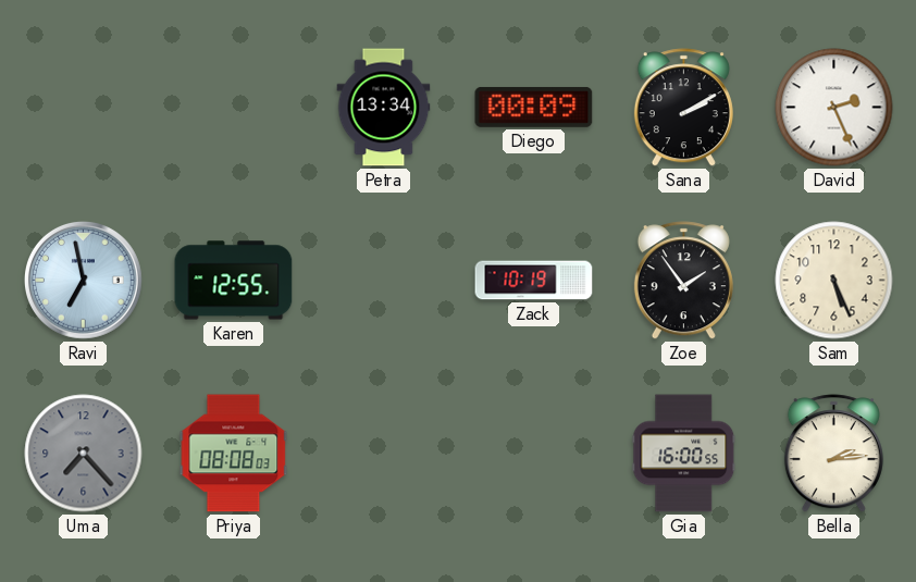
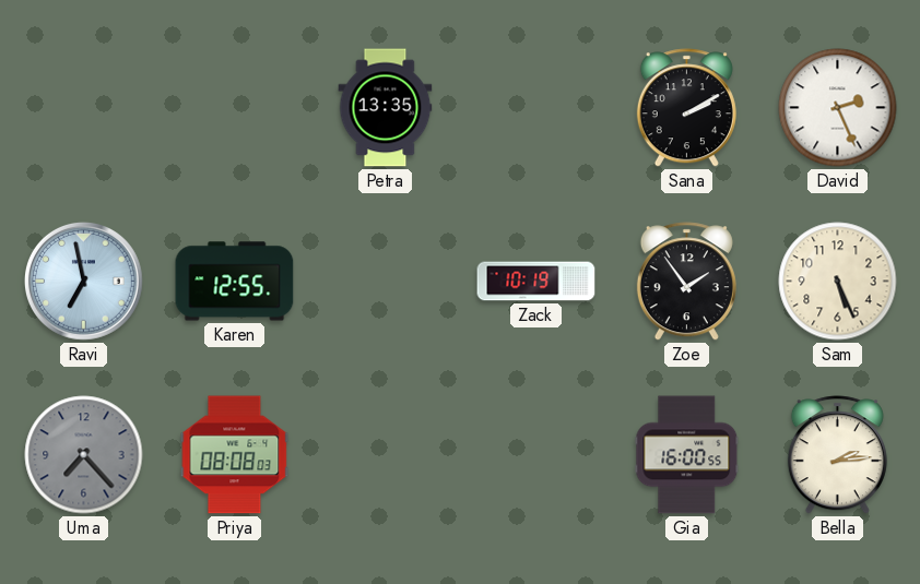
Petra: 13:34 -> 13:35 (386, 108)
Diego: 00:09 -> none (534, 107)
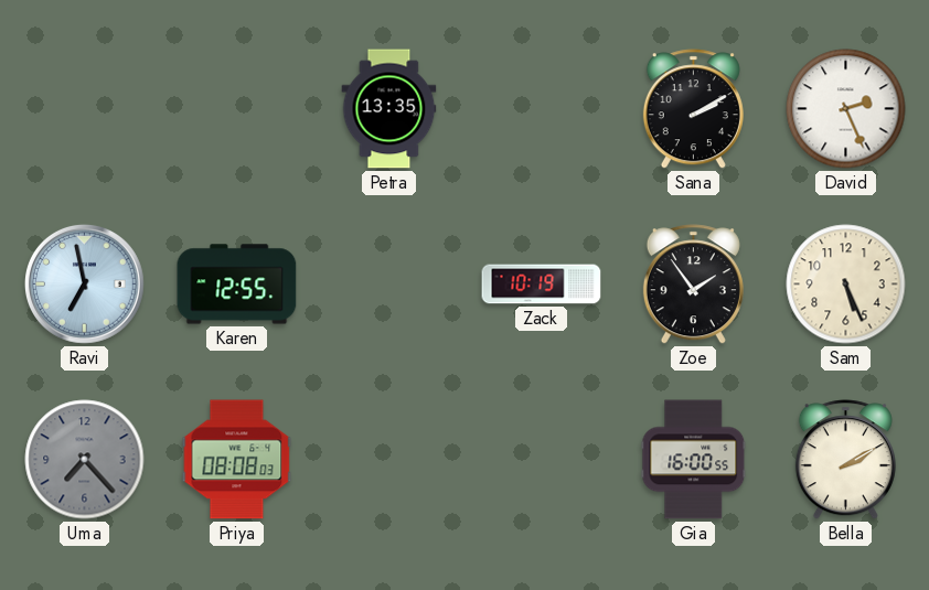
Bella: 2:14 -> 2:10 (845, 460)
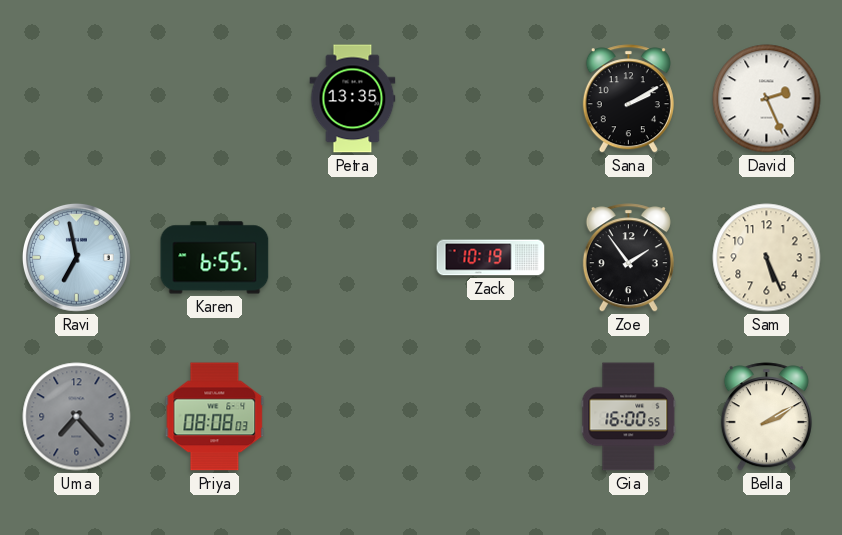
Karen: 12:55 -> 6:55 (215, 258)
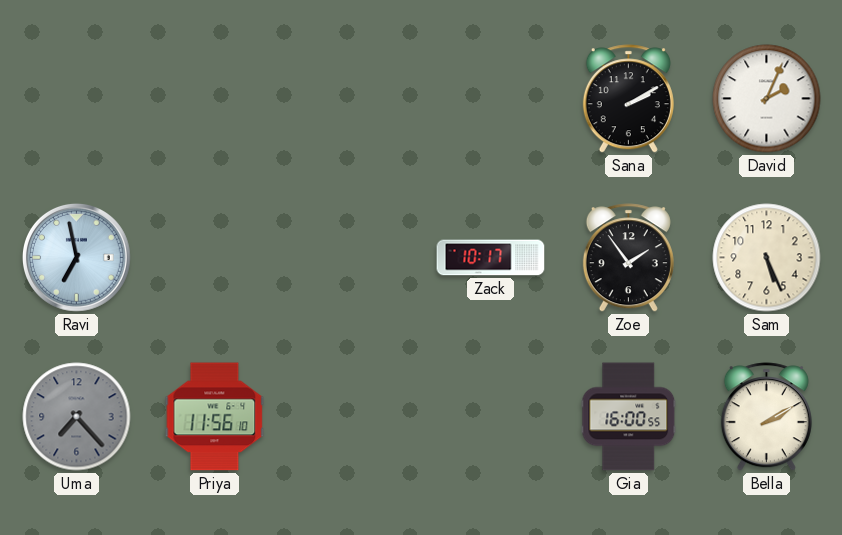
Petra: 13:35 -> none (353, 99)
David: 2:26 -> 2:04 (767, 99)
Karen: 6:55 -> none (215, 258)
Zack: 10:19 -> 10:17 (491, 258)
Priya: 08:08 -> 11:56 (215, 417)
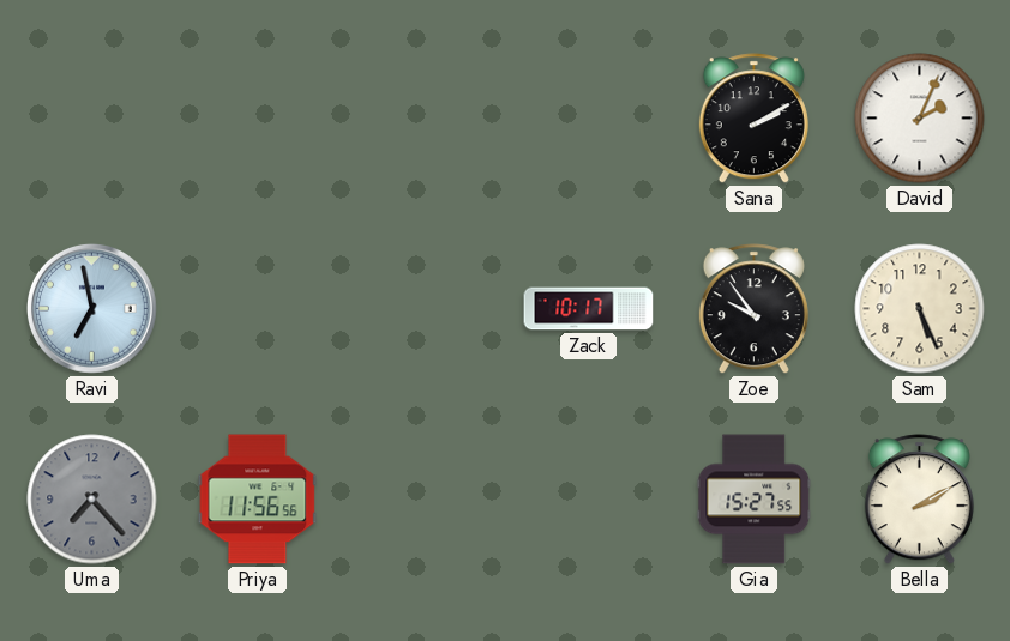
Zoe: 1:54 -> 9:54 (753, 309)
Priya: 11:56:10 -> 11:56:56 (258, 500)
Gia: 16:00 -> 15:27 (755, 500)
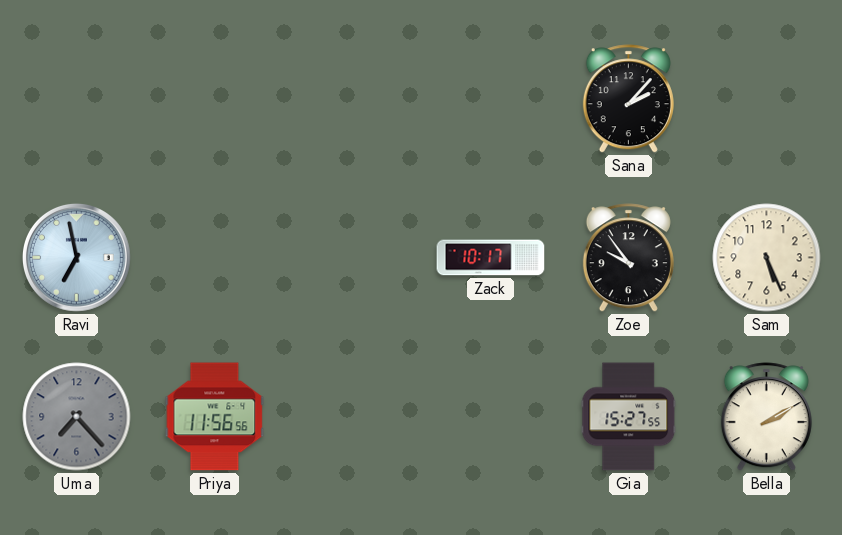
Sana: 2:10 -> 2:07 (628, 99)
David: 2:04 -> none (920, 119)
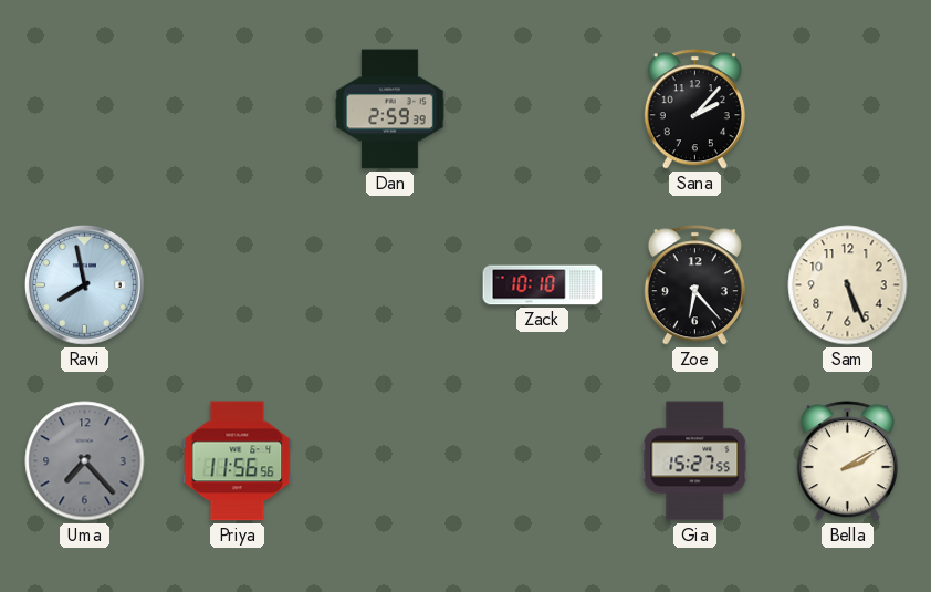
Dan: none -> 2:59 (390, 110)
Ravi: 6:58 -> 7:58 (85, 285)
Zack: 10:17 -> 10:10 (543, 285)
Zoe: 9:54 -> 6:23 (694, 285)
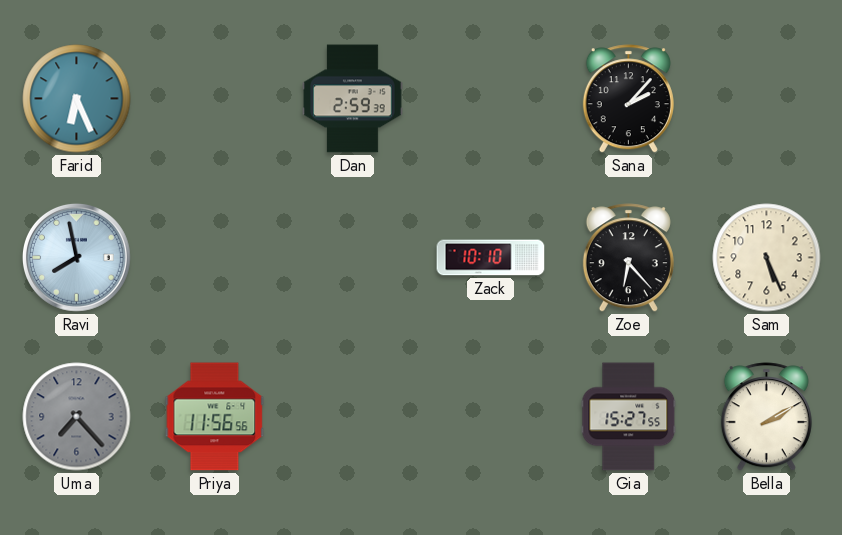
Farid: none -> 6:26 (77, 99)
